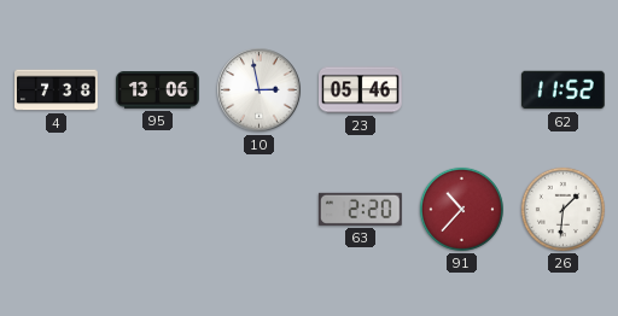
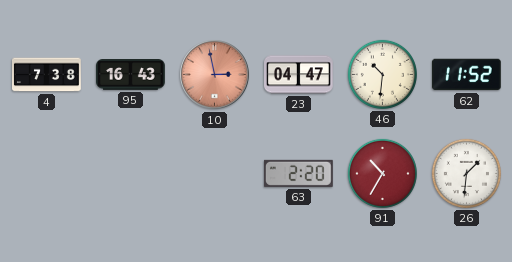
95: 13:06 -> 16:43 (131, 75)
10 dial: white -> salmon (215, 75)
23: 05:46 -> 04:47 (299, 75)
46: none -> 10:31 (382, 74)
91: 10:37 -> 10:35 (382, 173)
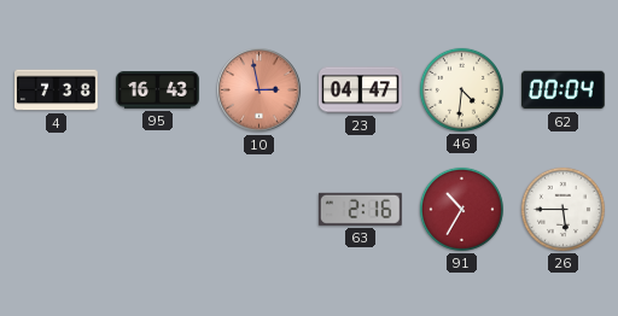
46: 10:31 -> 4:31 (461, 89)
62: 11:52 -> 00:04 (564, 90)
63: 2:20 -> 2:16 (360, 209)
26: 1:31 -> 5:45 (562, 209)
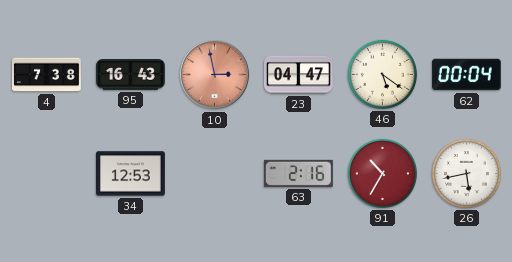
46: 4:31 -> 5:21 (382, 74)
34: none -> 12:53 (131, 174)
26: 5:45 -> 5:43 (466, 173)
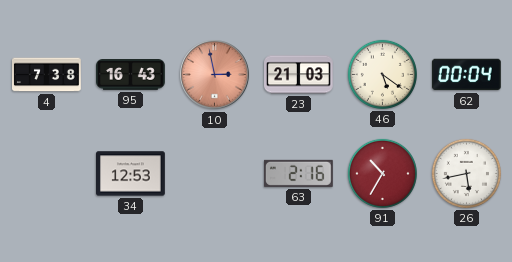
23: 04:47 -> 21:03 (299, 75)
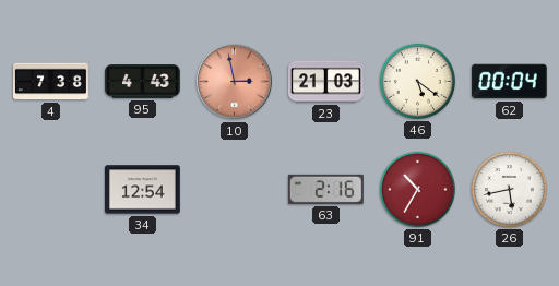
95: 16:43 -> 4:43 (143, 82)
34: 12:53 -> 12:54 (143, 190)
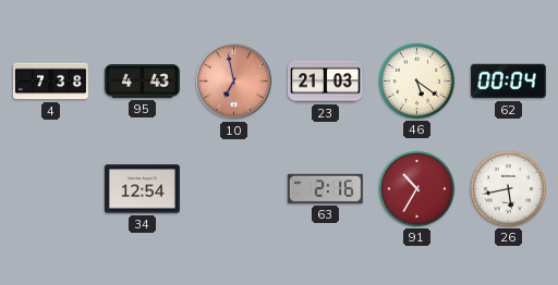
10: 2:58 -> 6:58 (234, 82)
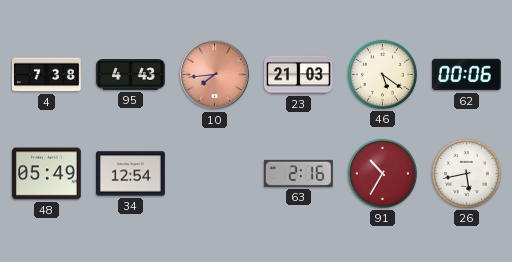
10: 6:58 -> 7:44 (215, 75)
62: 00:04 -> 00:06 (467, 75)
48: none -> 05:49 (47, 174)
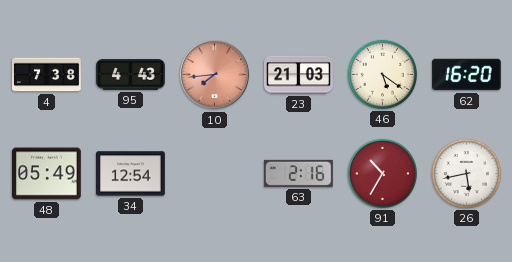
62: 00:06 -> 16:20 (467, 75)
